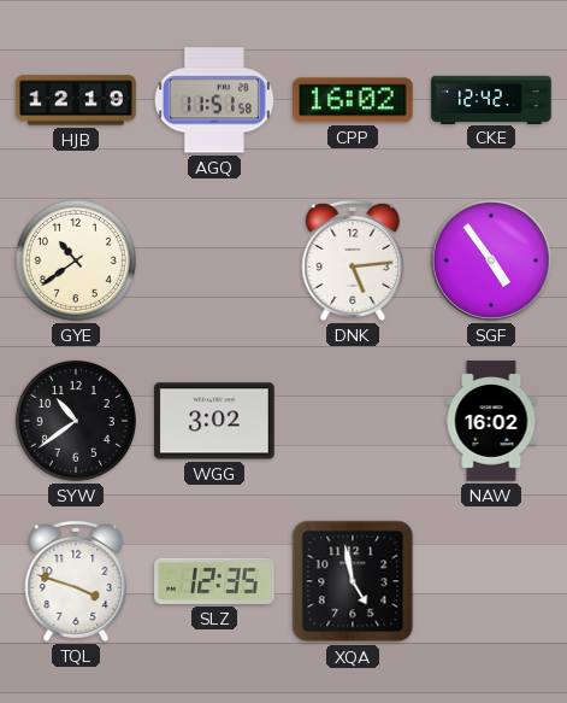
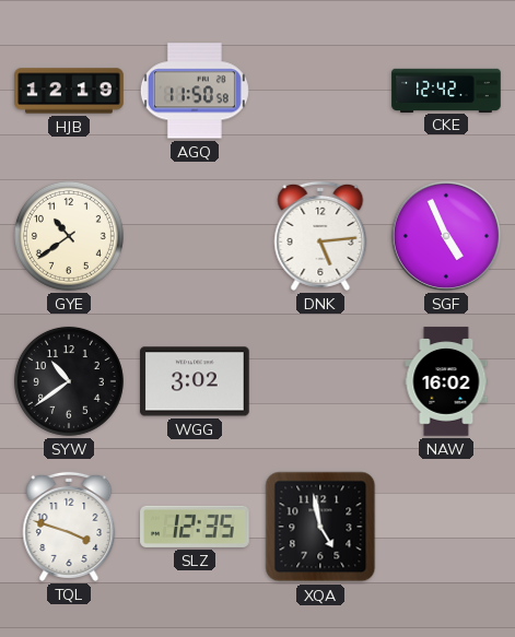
AGQ: 11:51 -> 11:50 (195, 91)
CPP: 16:02 -> none (353, 100)
SGF: 4:54 -> 4:56 (446, 236)
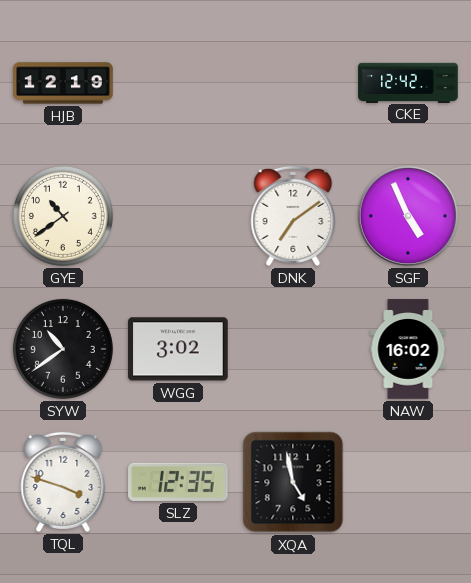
AGQ: 11:50 -> none (195, 91)
DNK: 5:14 -> 7:09 (293, 216)
